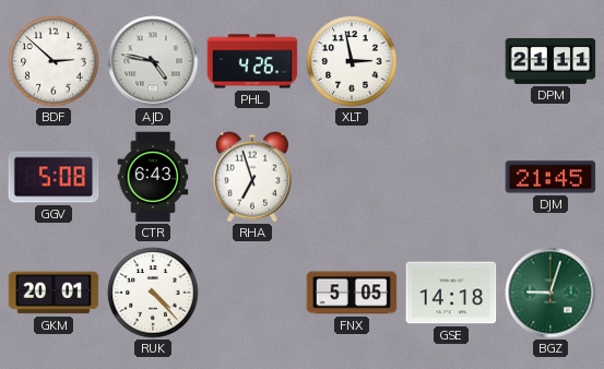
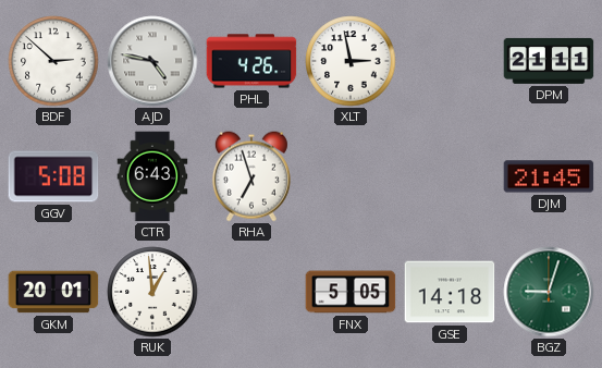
RUK: 4:23 -> 12:59 (152, 292)
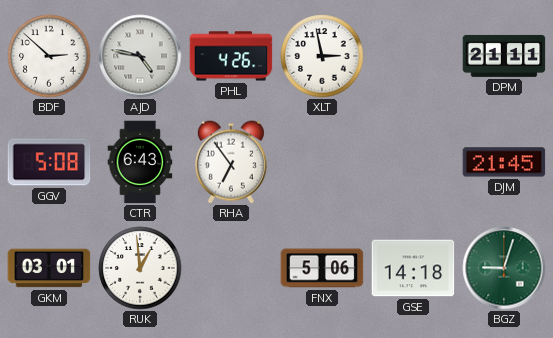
RHA: 6:57 -> 6:54 (231, 162)
GKM: 20:01 -> 03:01 (49, 268)
FNX: 5:05 -> 5:06 (322, 268)
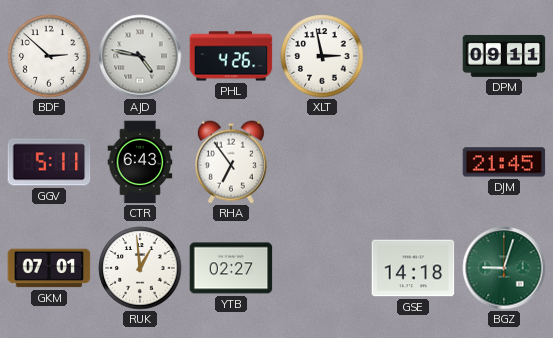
DPM: 21:11 -> 09:11 (504, 56)
GGV: 5:08 -> 5:11 (49, 162)
GKM: 03:01 -> 07:01 (49, 268)
YTB: none -> 02:27 (231, 268)
FNX: 5:06 -> none (322, 268)
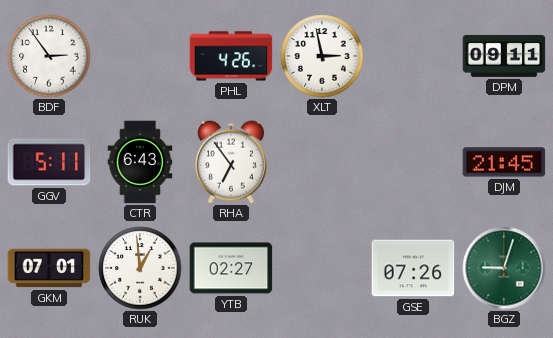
BDF: 2:52 -> 2:54 (49, 56)
AJD: 4:47 -> none (140, 56)
GSE: 14:18 -> 07:26 (413, 268)
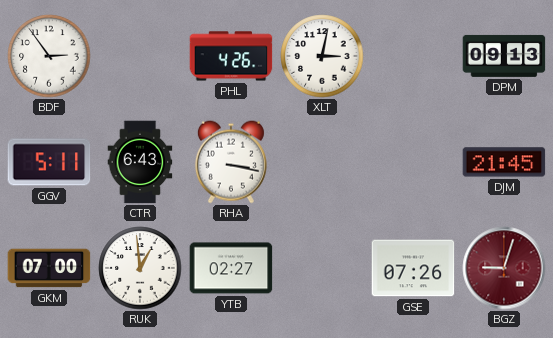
XLT: 2:58 -> 3:02 (322, 56)
DPM: 09:11 -> 09:13 (504, 56)
RHA: 6:54 -> 3:17 (231, 162)
GKM: 07:01 -> 07:00 (49, 268)
BGZ dial: green -> burgundy (504, 268)
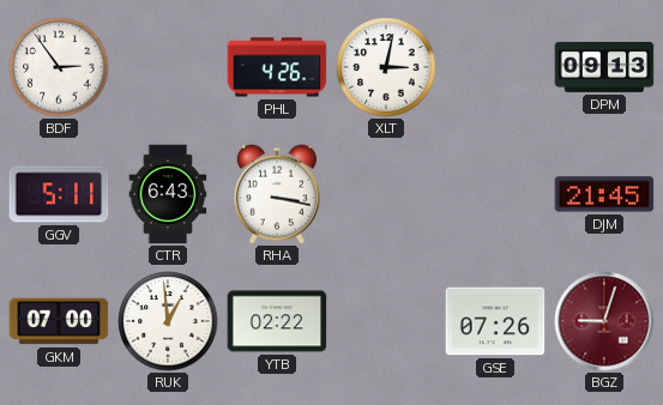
YTB: 02:27 -> 02:22 (277, 321)
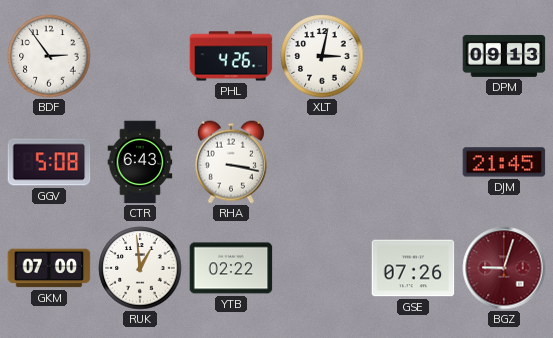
GGV: 5:11 -> 5:08 (49, 162)
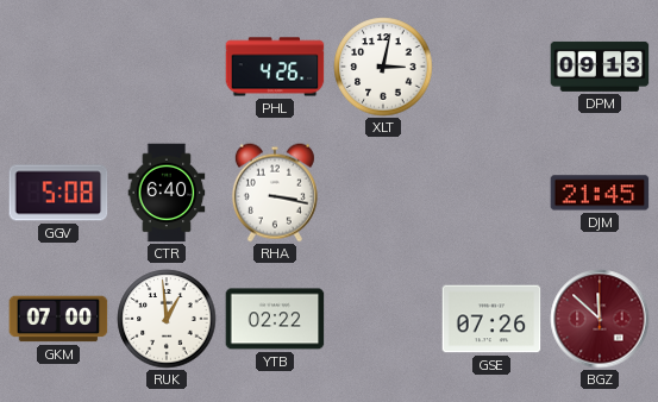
BDF: 2:54 -> none (49, 56)
CTR: 6:43 -> 6:40 (167, 193)
BGZ: 9:03 -> 11:52 (600, 319)
